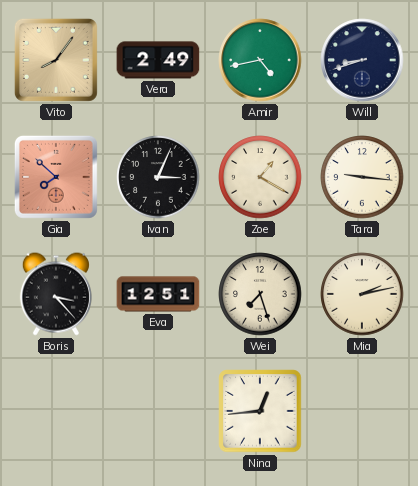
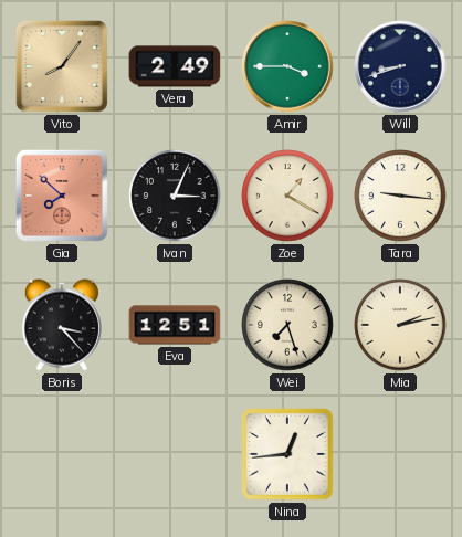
Amir: 4:43 -> 3:45 (287, 66)
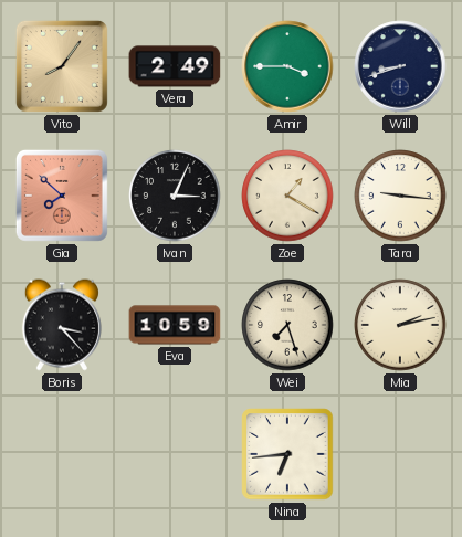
Eva: 12:51 -> 10:59 (175, 325)
Nina: 12:44 -> 6:44 (287, 454)
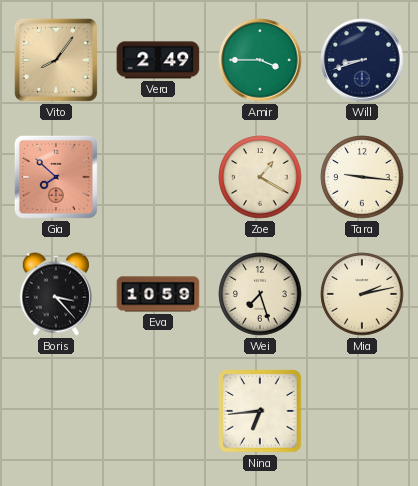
Ivan: 3:04 -> none (175, 196)
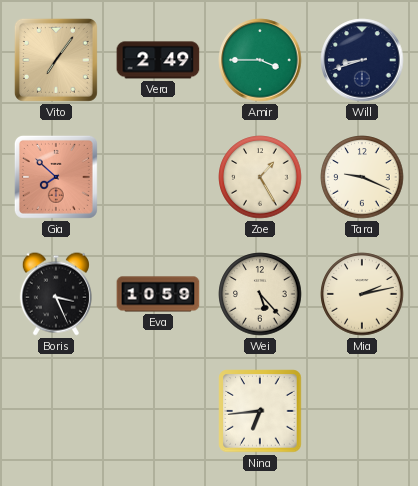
Vito: 8:06 -> 7:06 (56, 60)
Zoe: 1:20 -> 1:25 (260, 177)
Tara: 9:16 -> 9:19 (362, 177)
Boris: 3:23 -> 3:26 (56, 294)
Wei: 7:27 -> 5:23 (260, 294)
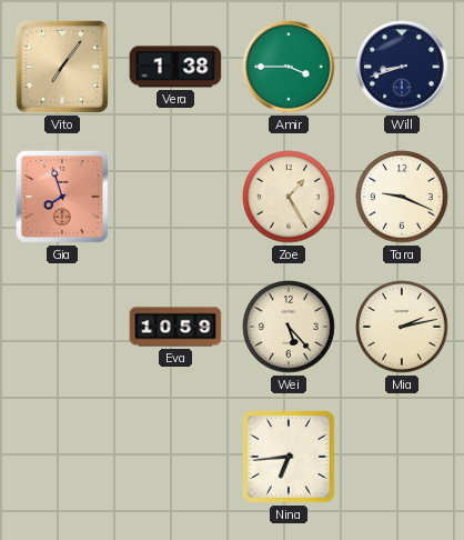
Vera: 2:49 -> 1:38 (175, 67)
Gia: 7:52 -> 7:57 (62, 197)
Boris: 3:26 -> none (56, 294)
